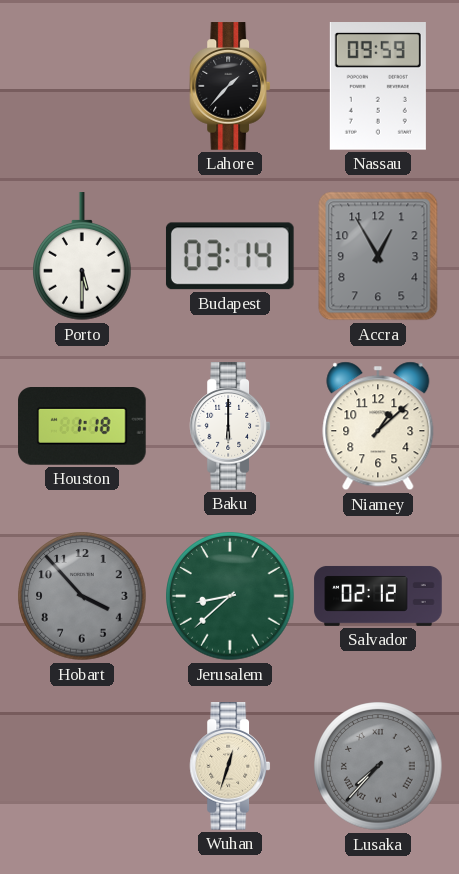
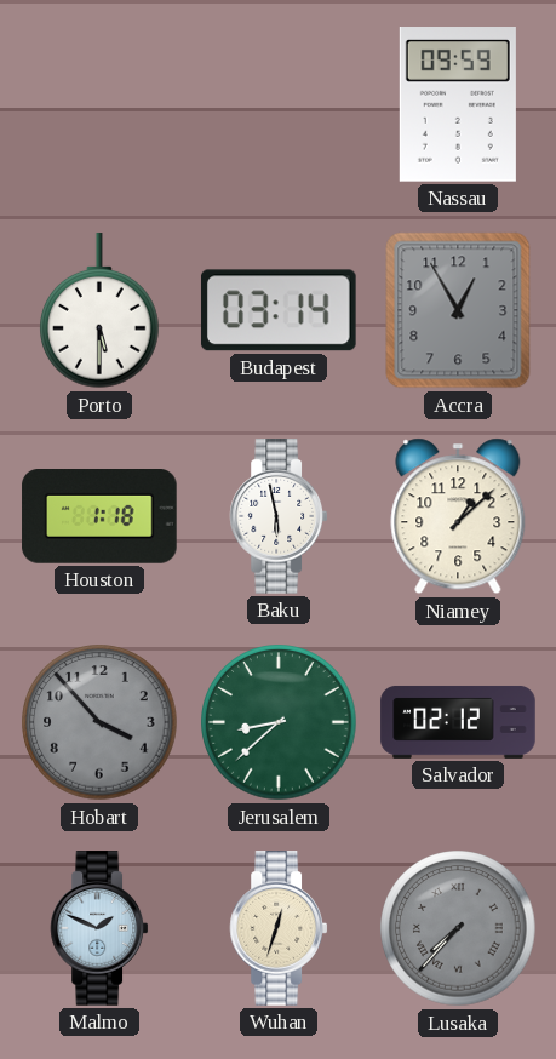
Lahore: 1:37 -> none (230, 86)
Baku: 6:00 -> 5:58 (279, 516)
Malmo: none -> 1:49 (99, 928)
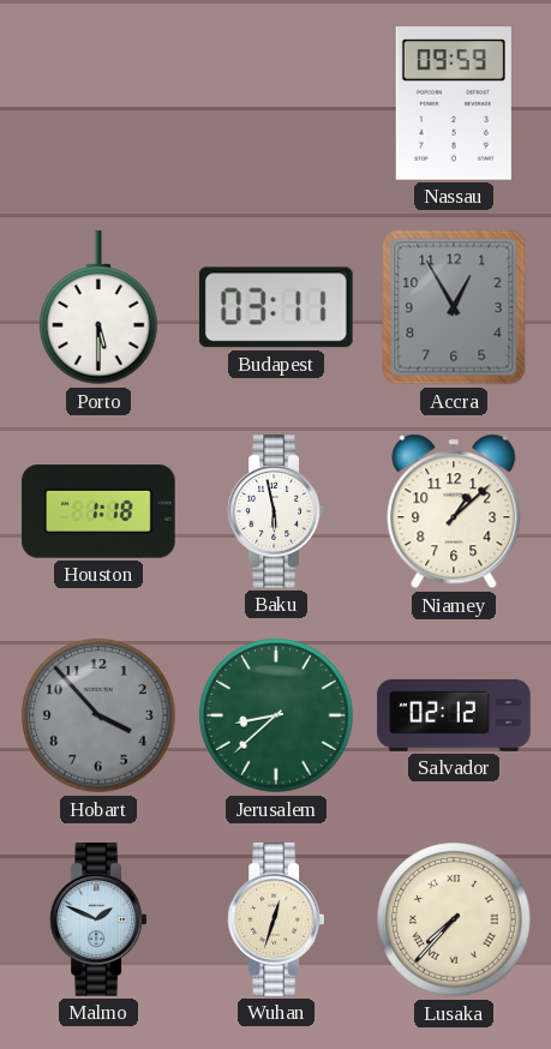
Budapest: 03:14 -> 03:11 (276, 307)
Lusaka dial: grey -> cream (454, 919)
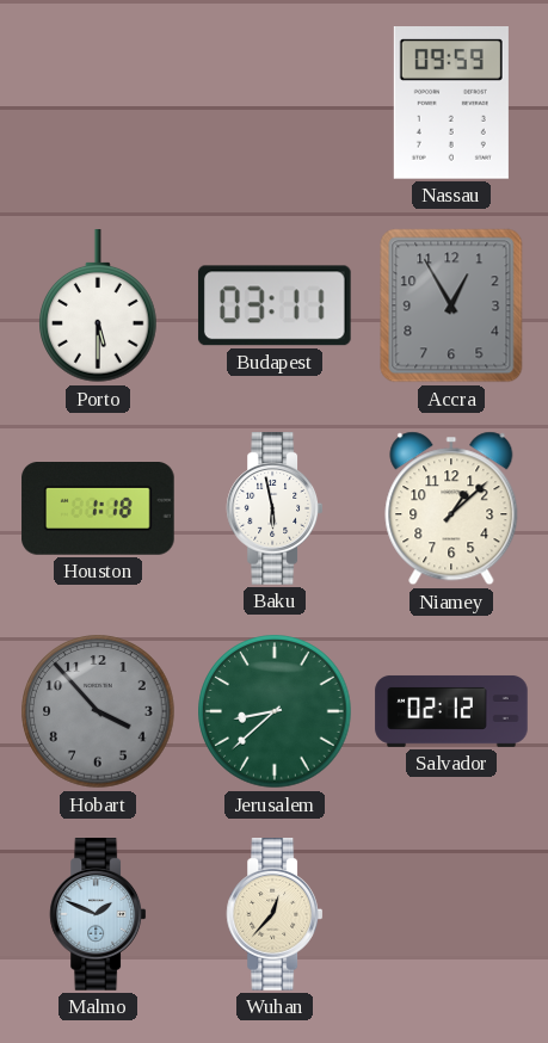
Wuhan: 12:33 -> 12:37 (275, 914)
Lusaka: 7:37 -> none (454, 919)
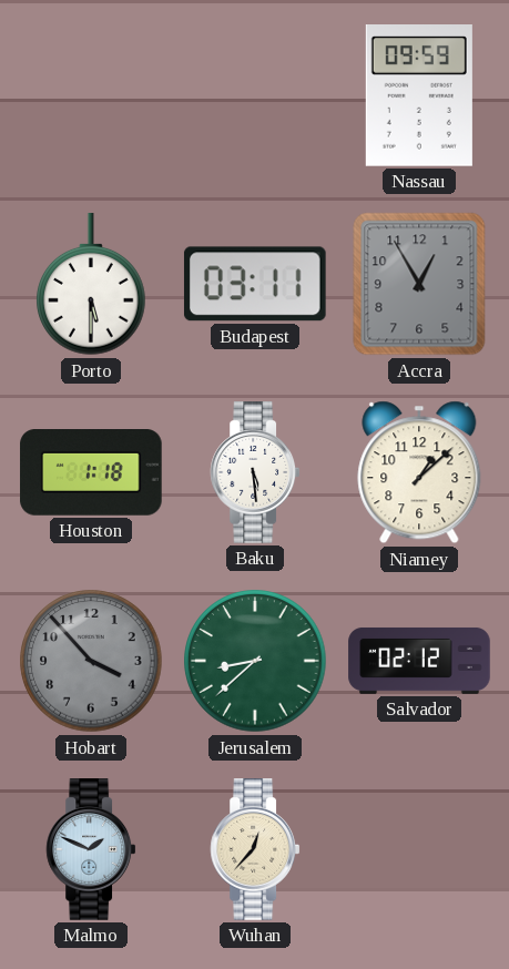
Baku: 5:58 -> 5:29 (255, 472)
